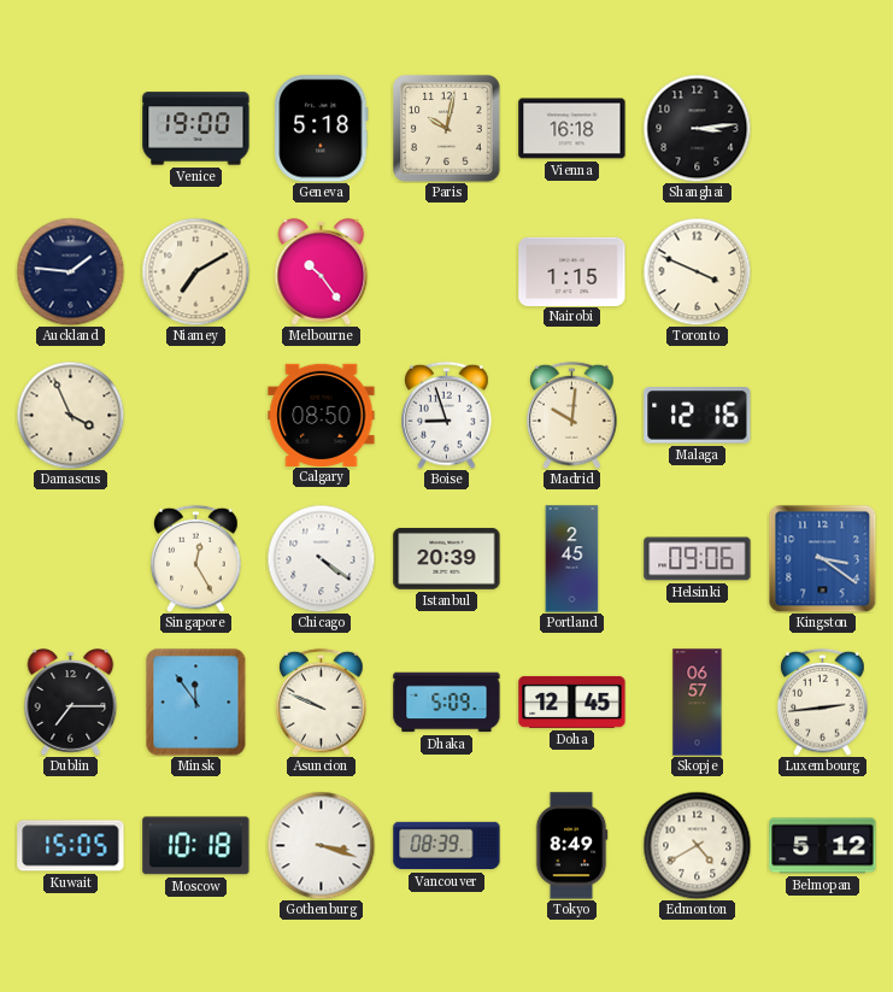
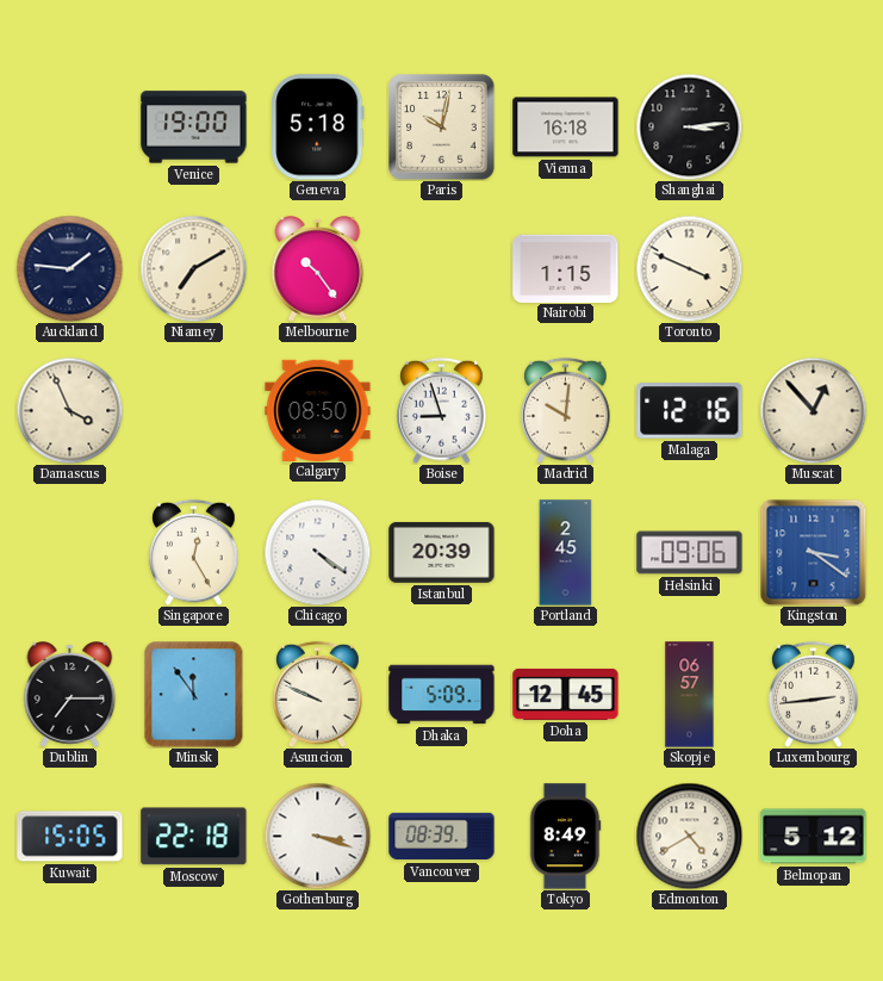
Muscat: none -> 12:53 (813, 410)
Moscow: 10:18 -> 22:18 (194, 837)
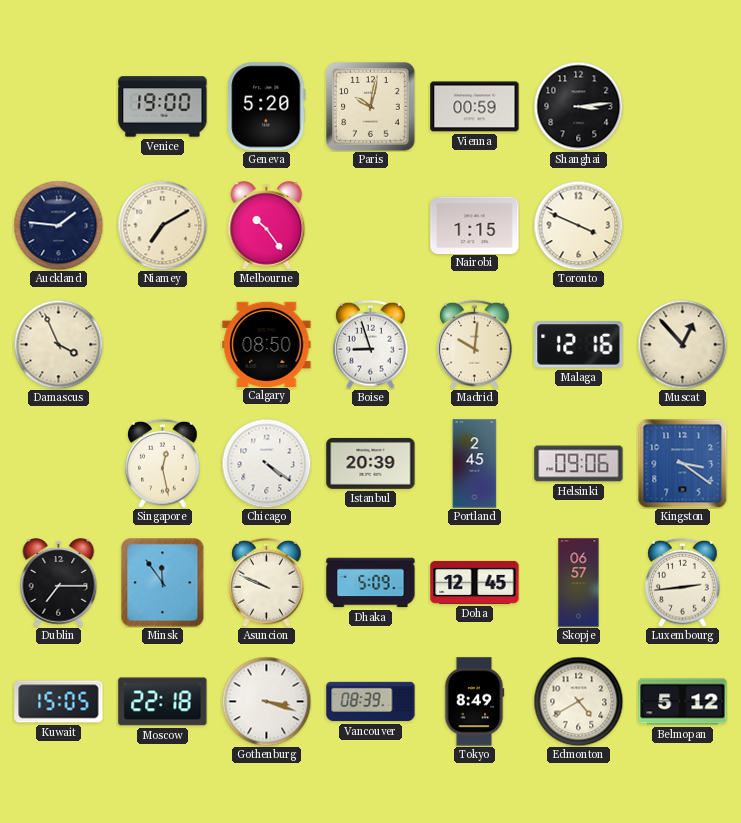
Geneva: 5:18 -> 5:20 (267, 107)
Vienna: 16:18 -> 00:59 (475, 107)
Singapore: 12:25 -> 12:28 (163, 463)
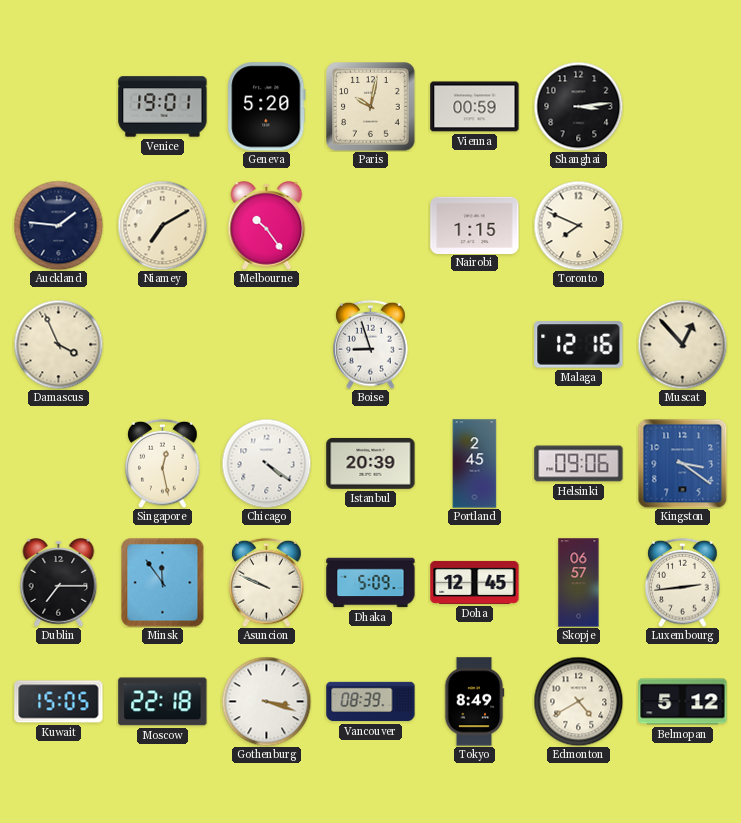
Venice: 19:00 -> 19:01 (163, 107)
Toronto: 3:49 -> 7:49 (578, 225)
Calgary: 08:50 -> none (267, 344)
Madrid: 10:01 -> none (475, 344)
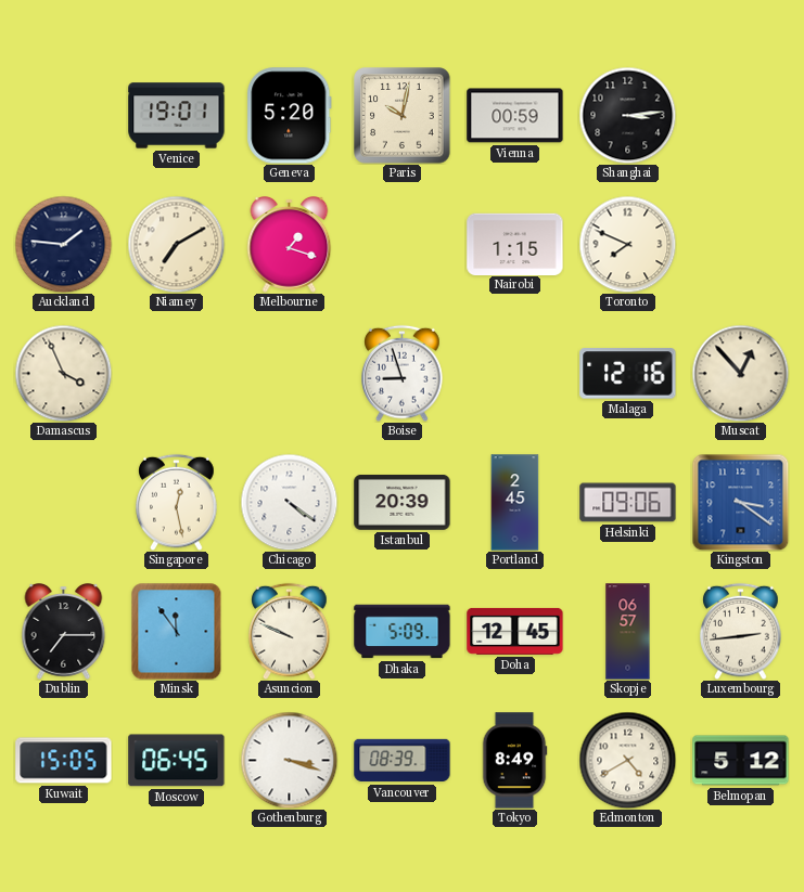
Melbourne: 10:24 -> 1:18 (290, 245)
Moscow: 22:18 -> 06:45 (177, 761)
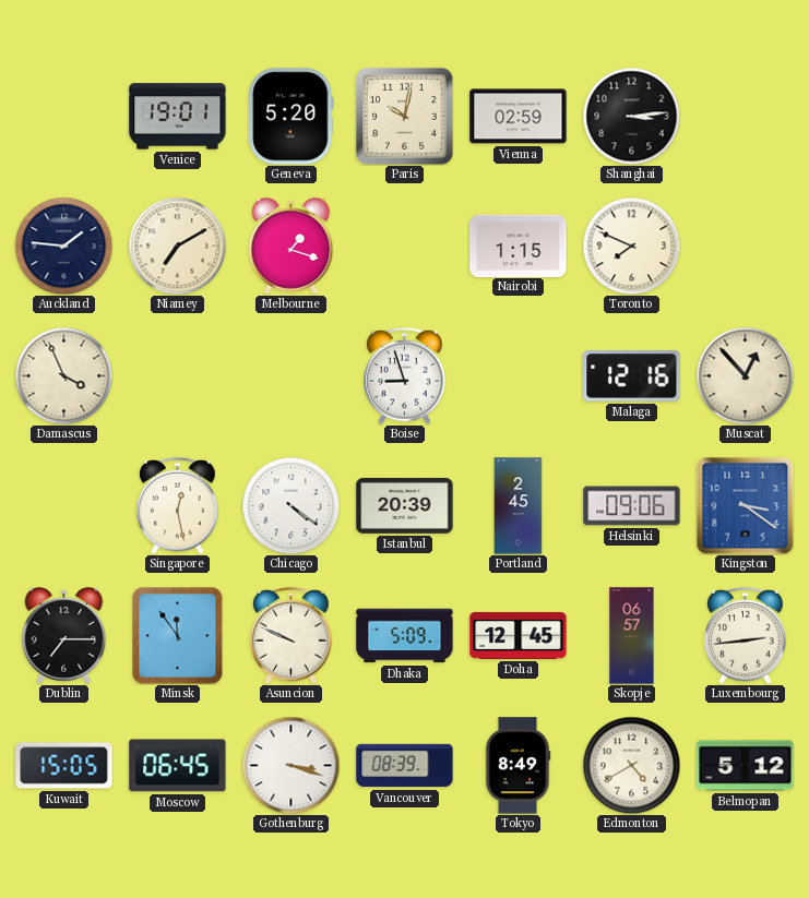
Vienna: 00:59 -> 02:59 (519, 117)
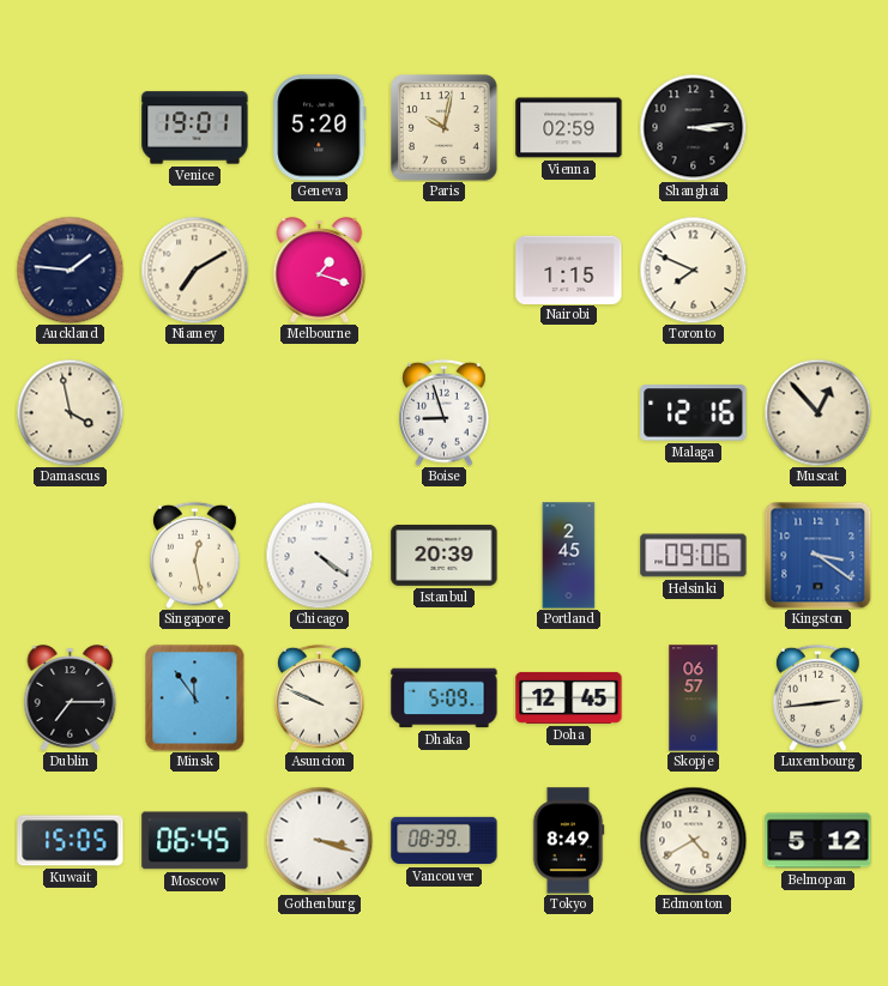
Damascus: 3:56 -> 3:58 (70, 412)
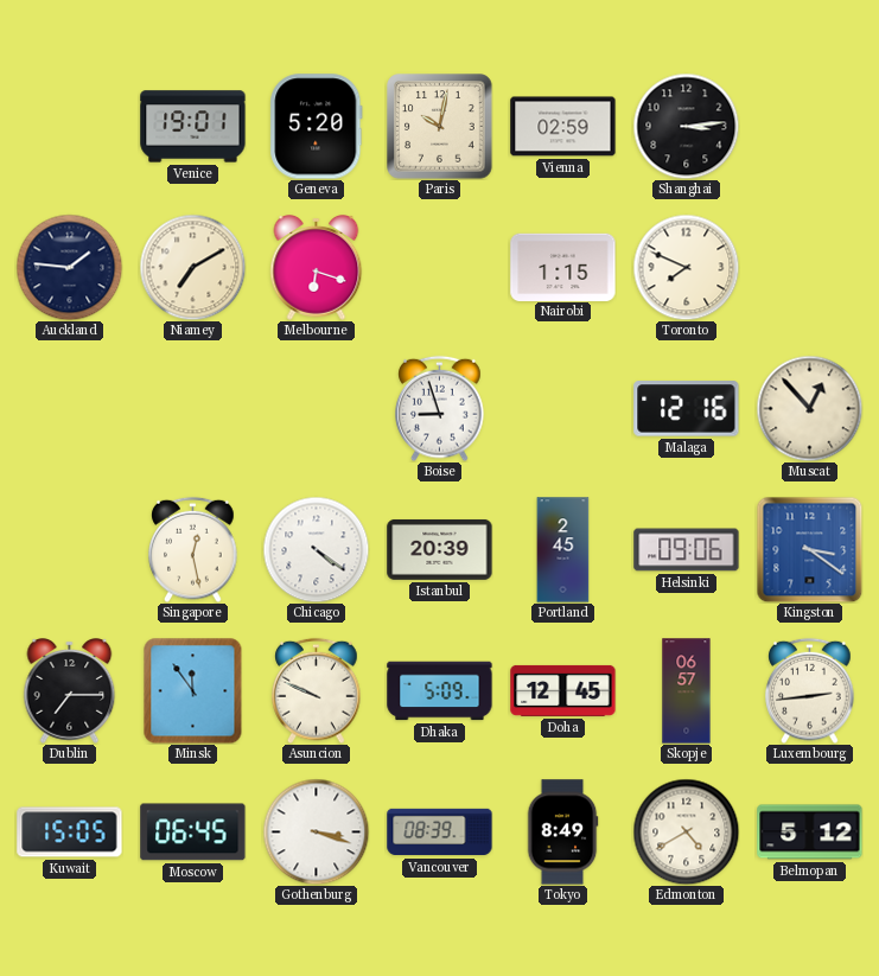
Melbourne: 1:18 -> 6:18 (317, 268)
Damascus: 3:58 -> none (70, 412)
